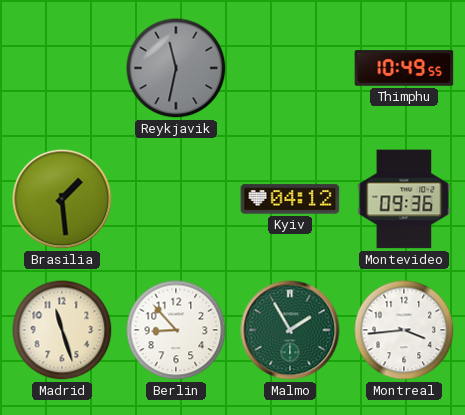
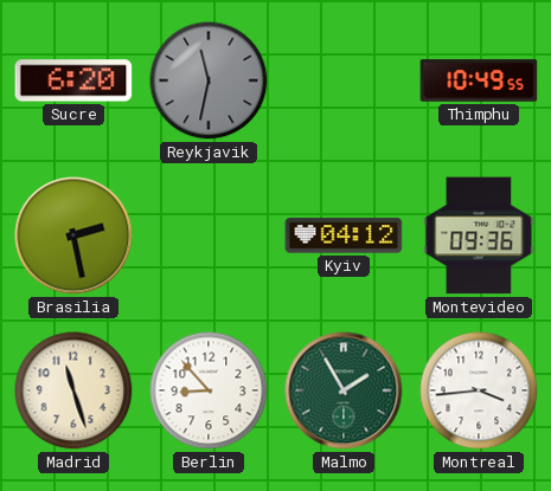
Sucre: none -> 6:20 (73, 80)
Brasilia: 1:29 -> 2:28 (73, 235)
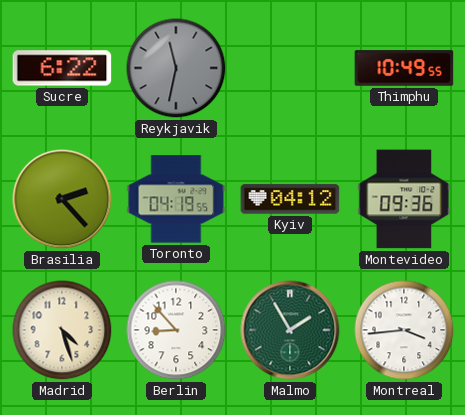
Sucre: 6:20 -> 6:22 (62, 68)
Brasilia: 2:28 -> 2:23 (62, 199)
Toronto: none -> 04:19 (176, 199)
Madrid: 11:27 -> 4:27 (62, 330)
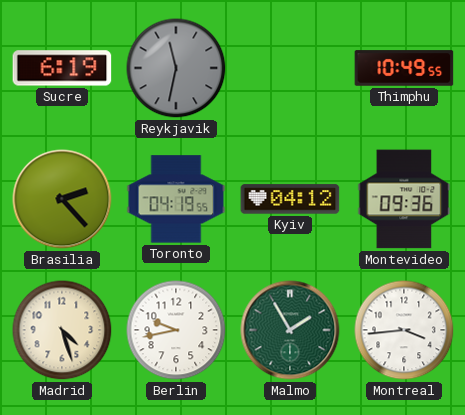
Sucre: 6:22 -> 6:19 (62, 68)
Berlin: 8:53 -> 9:43 (176, 330)
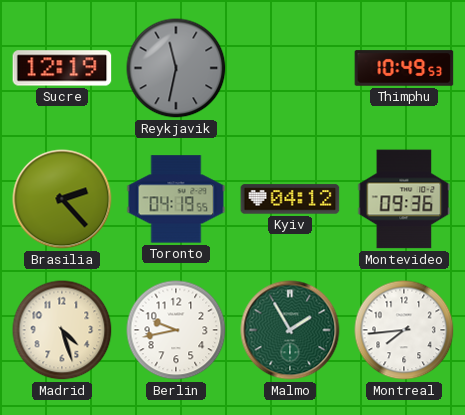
Sucre: 6:19 -> 12:19 (62, 68)
Thimphu: 10:49:55 -> 10:49:53 (404, 68)
Montreal: 3:44 -> 7:44 (404, 330)
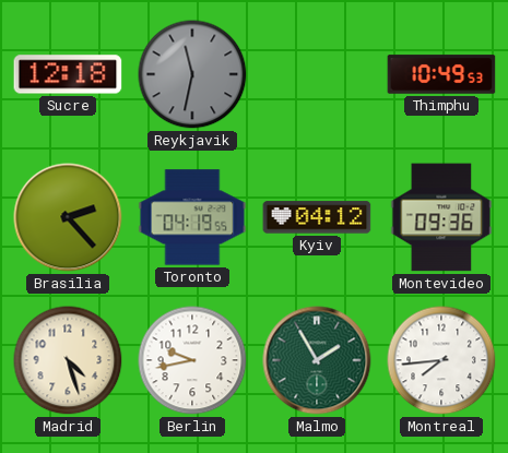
Sucre: 12:19 -> 12:18 (68, 74)
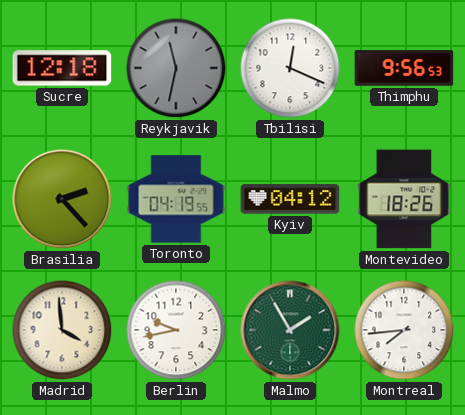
Tbilisi: none -> 12:19 (290, 68)
Thimphu: 10:49 -> 9:56 (404, 68)
Montevideo: 09:36 -> 18:26 (404, 199)
Madrid: 4:27 -> 3:59 (62, 330)
